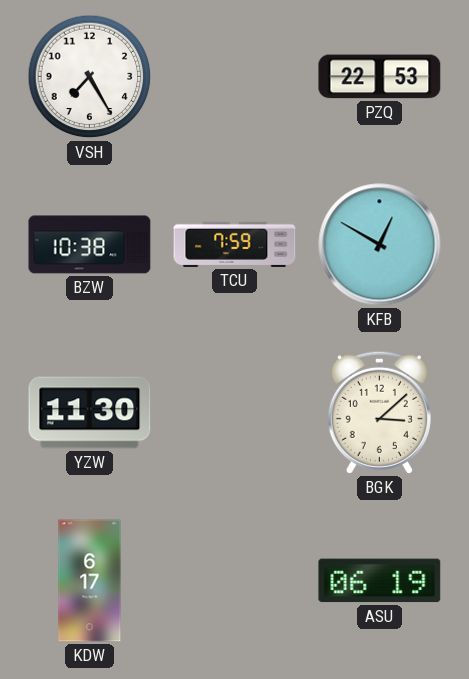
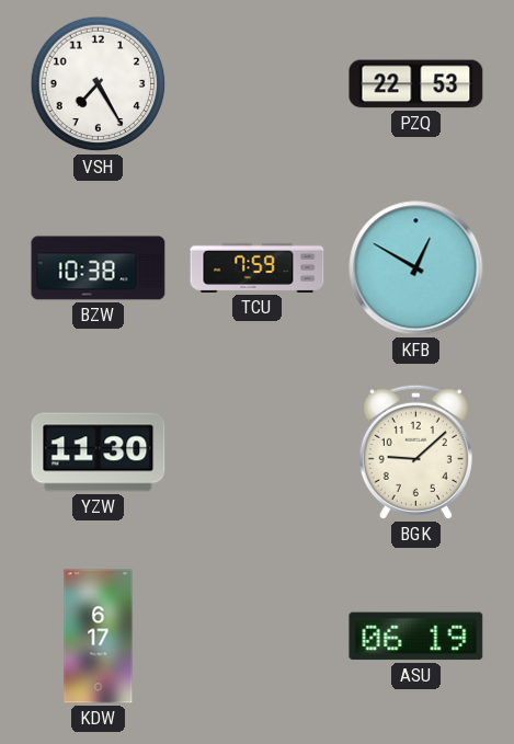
BGK: 3:08 -> 9:08 (415, 451)
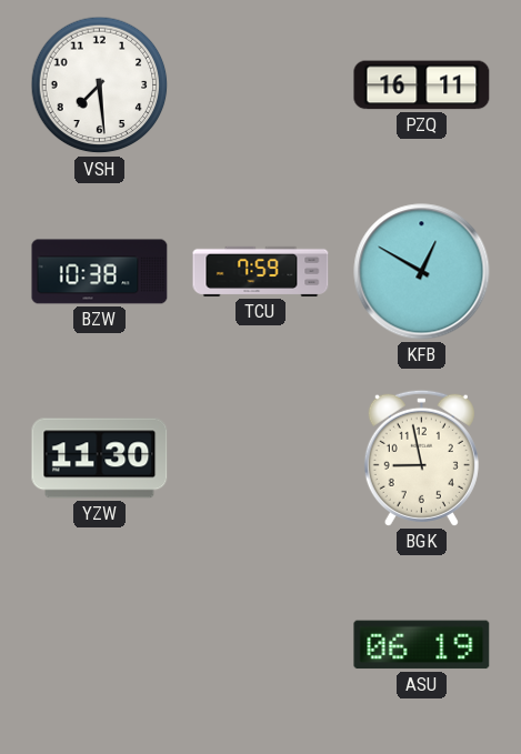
VSH: 7:25 -> 7:29 (100, 86)
PZQ: 22:53 -> 16:11 (422, 86)
BGK: 9:08 -> 8:58 (421, 458)
KDW: 6:17 -> none (99, 637)
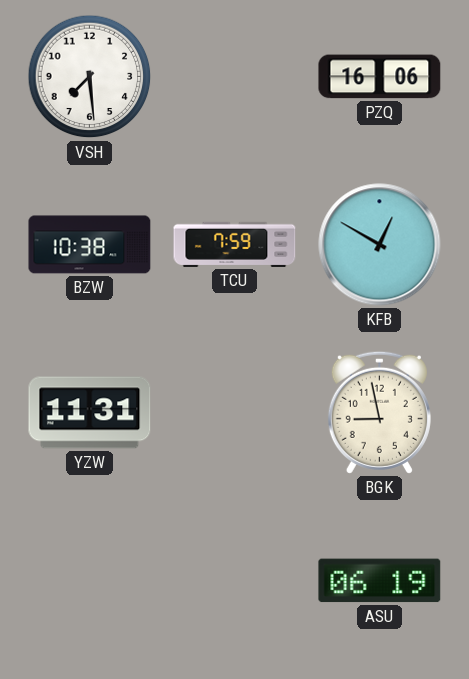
PZQ: 16:11 -> 16:06 (380, 77)
YZW: 11:30 -> 11:31 (90, 413)
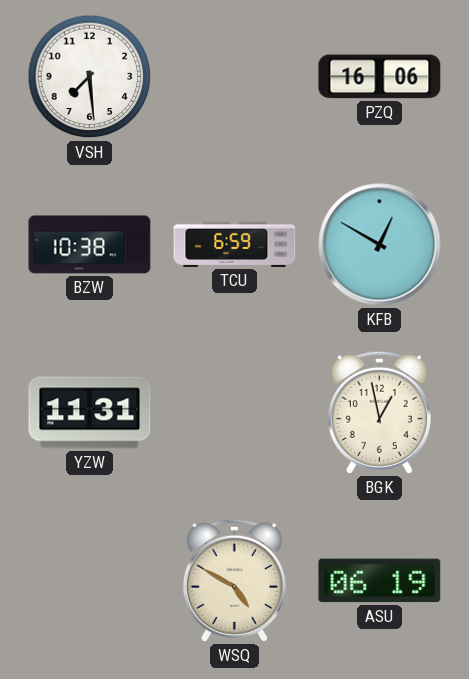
TCU: 7:59 -> 6:59 (235, 244)
BGK: 8:58 -> 12:58 (379, 412)
WSQ: none -> 4:50 (234, 580)
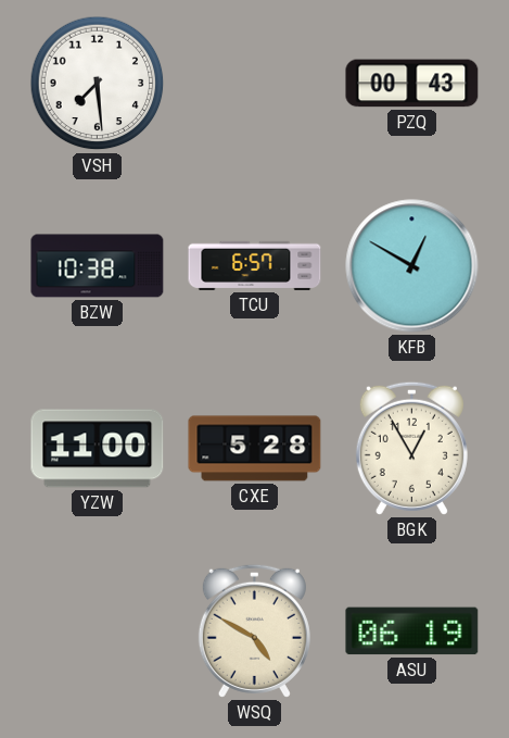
PZQ: 16:06 -> 00:43 (412, 84)
TCU: 6:59 -> 6:57 (255, 265)
YZW: 11:31 -> 11:00 (98, 449)
CXE: none -> 5:28 (255, 449)
BGK: 12:58 -> 12:55 (411, 448)
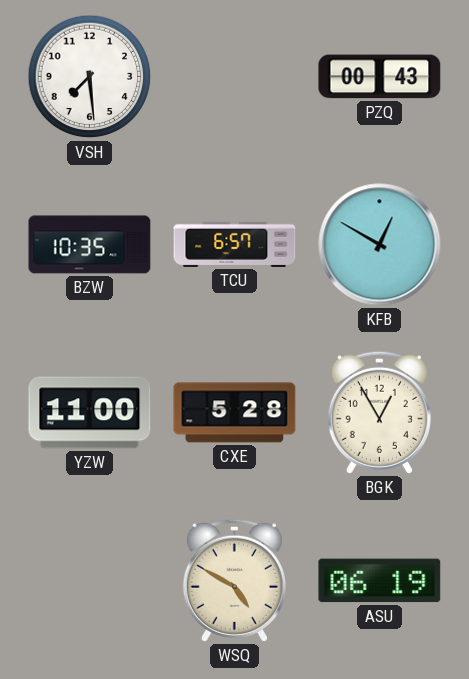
BZW: 10:38 -> 10:35 (90, 245)
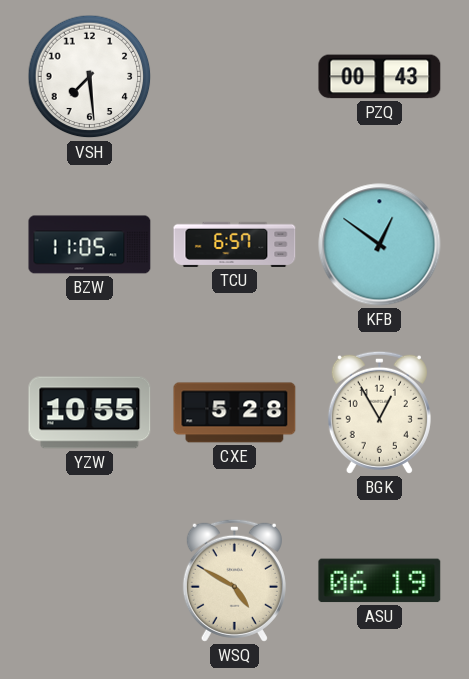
BZW: 10:35 -> 11:05 (90, 245)
KFB: 12:50 -> 12:51 (380, 245)
YZW: 11:00 -> 10:55 (90, 413)
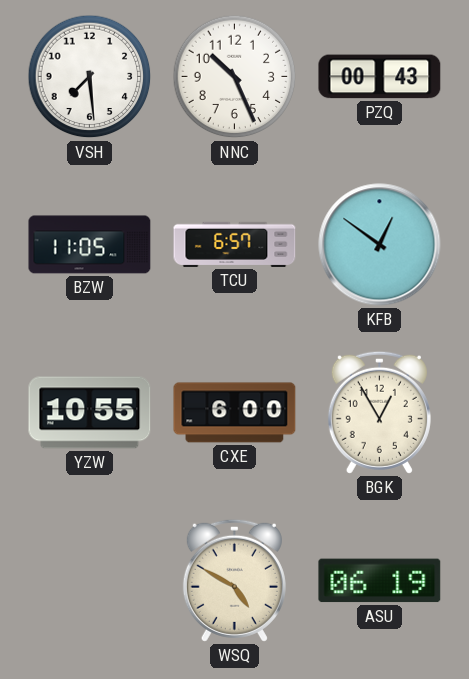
NNC: none -> 10:26 (235, 77)
CXE: 5:28 -> 6:00 (235, 413)
